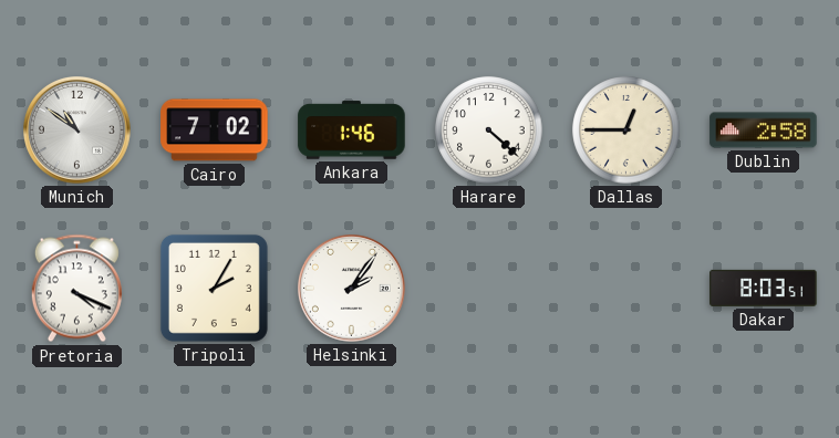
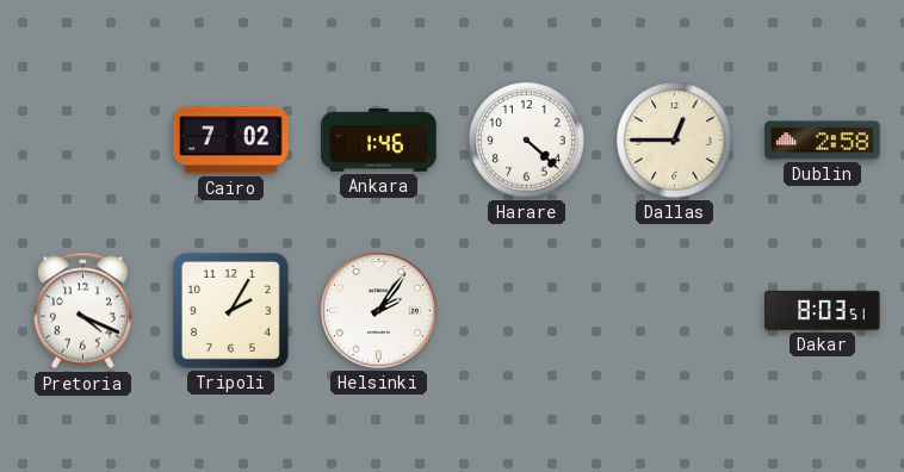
Munich: 10:51 -> none (77, 131)
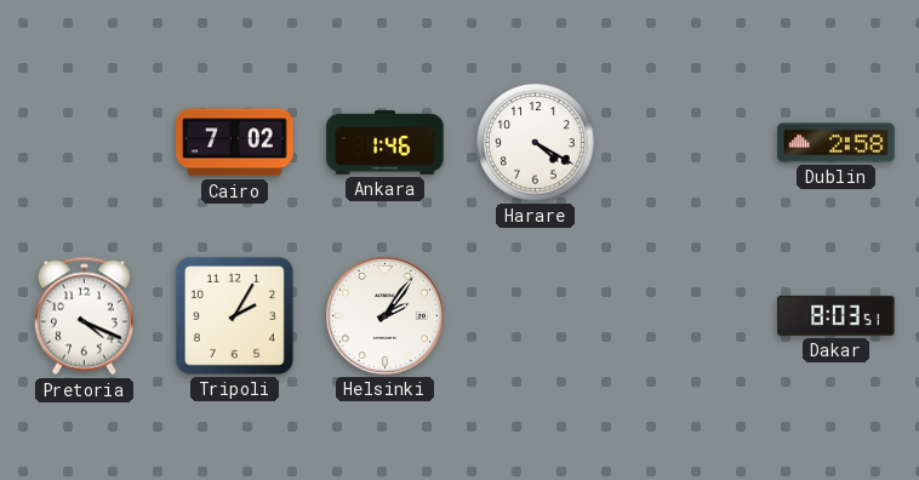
Harare: 4:22 -> 4:20 (536, 143)
Dallas: 12:45 -> none (675, 141)
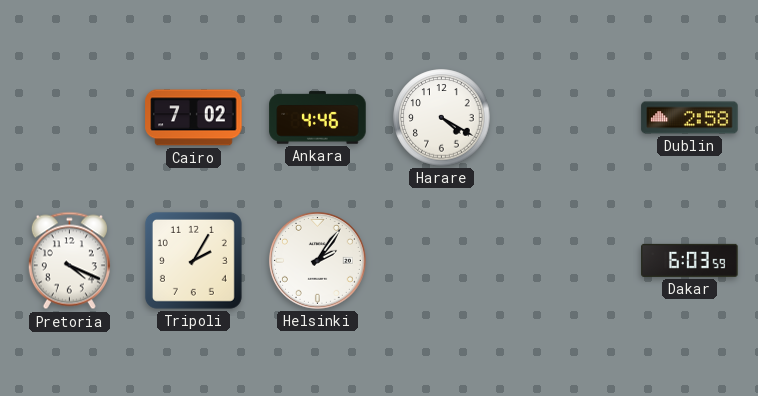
Ankara: 1:46 -> 4:46 (318, 118)
Dakar: 8:03 -> 6:03 (690, 260)
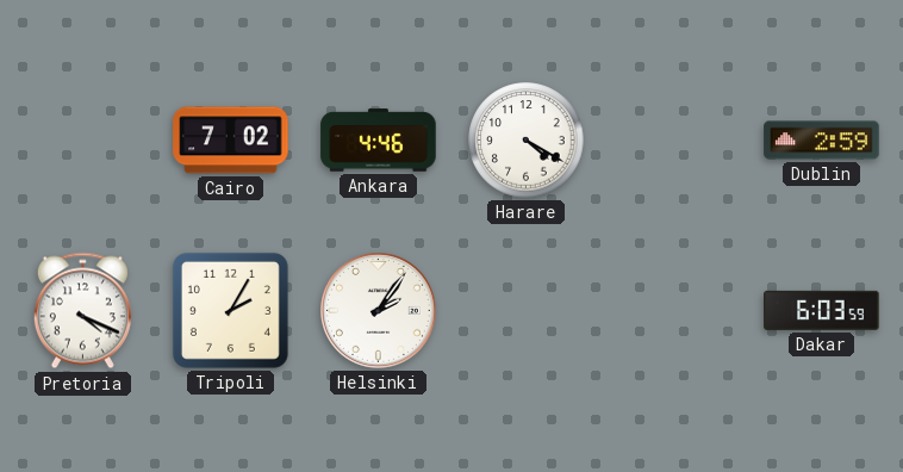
Dublin: 2:58 -> 2:59 (822, 141)
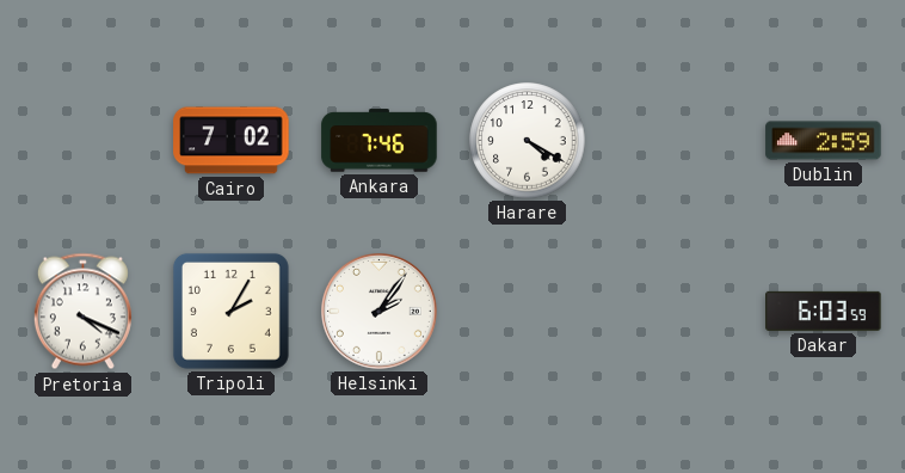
Ankara: 4:46 -> 7:46 (380, 141)
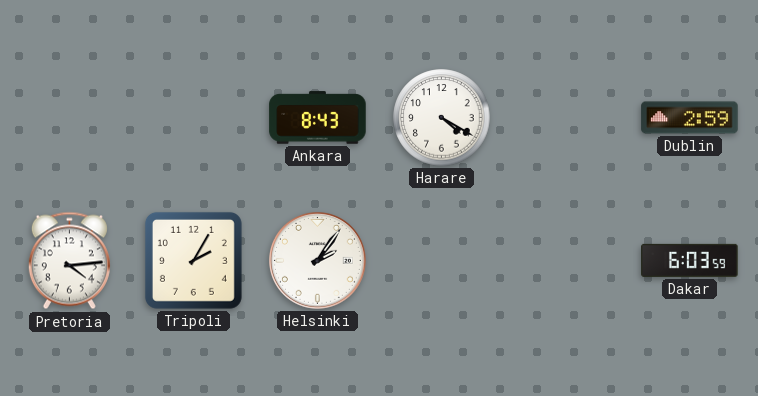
Cairo: 7:02 -> none (232, 141)
Ankara: 7:46 -> 8:43 (318, 118)
Pretoria: 4:19 -> 4:14 (69, 261)
